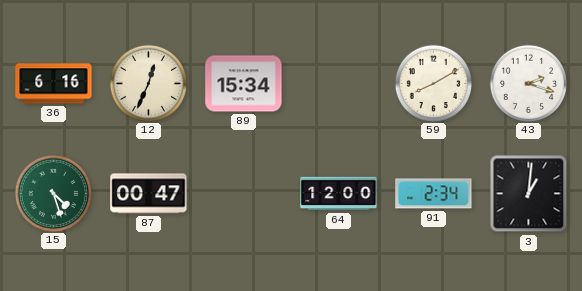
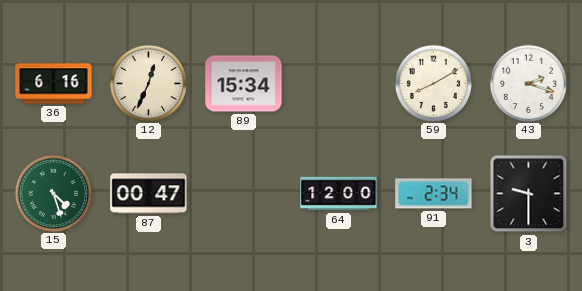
3: 1:01 -> 9:30 (529, 194)
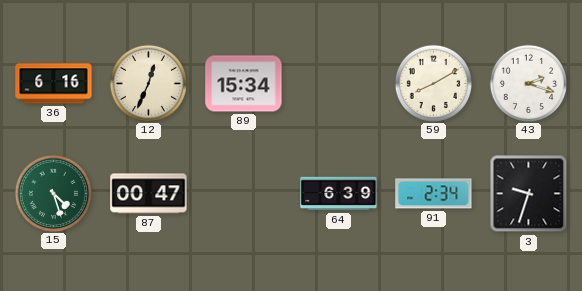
64: 12:00 -> 6:39 (339, 194)
3: 9:30 -> 9:33 (529, 194)
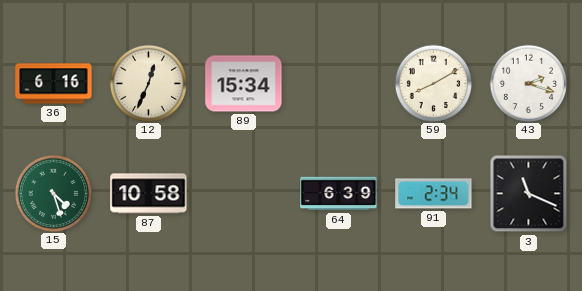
87: 00:47 -> 10:58 (149, 194)
3: 9:33 -> 11:19 (529, 194)
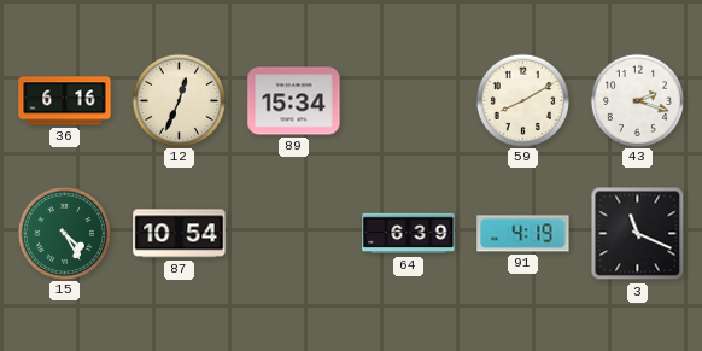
15: 4:27 -> 4:25 (64, 233)
87: 10:58 -> 10:54 (180, 234)
91: 2:34 -> 4:19 (523, 234)
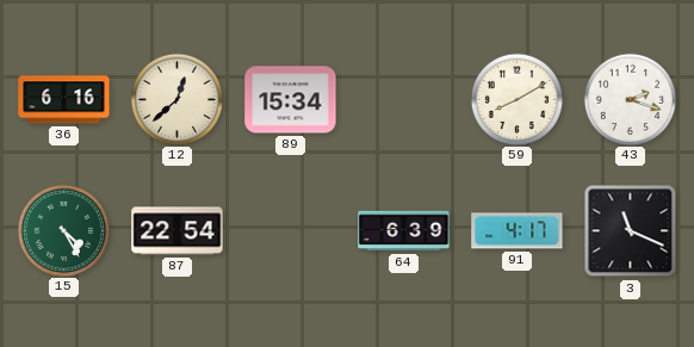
12: 12:34 -> 12:38 (176, 99)
87: 10:54 -> 22:54 (178, 231)
91: 4:19 -> 4:17 (518, 231)
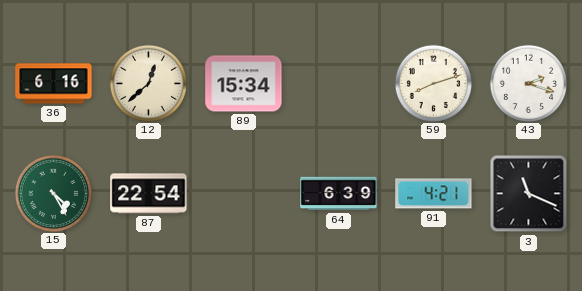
59: 8:10 -> 8:12 (433, 83)
91: 4:17 -> 4:21 (434, 194)
